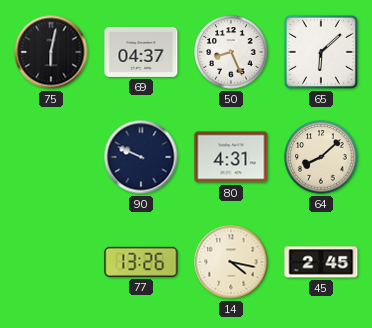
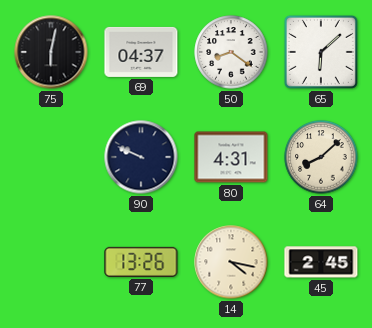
50: 8:26 -> 8:21 (231, 52)
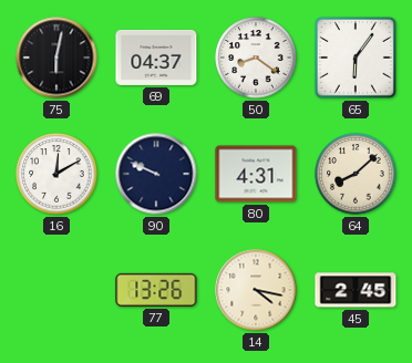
65: 6:08 -> 6:06 (356, 58)
16: none -> 12:10 (56, 174)
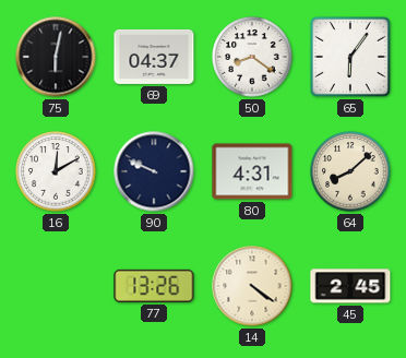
14: 4:17 -> 4:21 (252, 286)
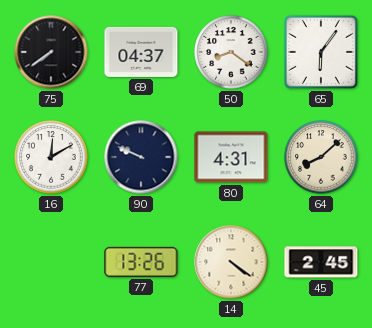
75: 6:02 -> 7:39 (51, 52)
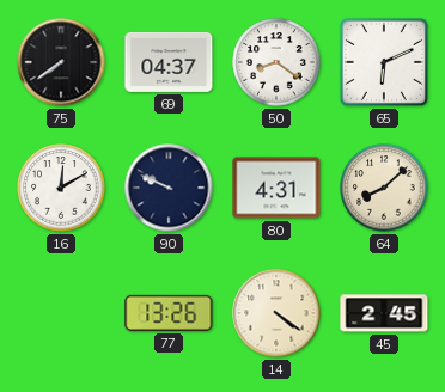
65: 6:06 -> 6:11 (384, 62)
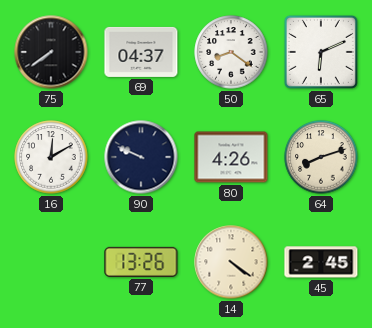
80: 4:31 -> 4:26 (231, 157)
64: 8:08 -> 8:12 (321, 157)
